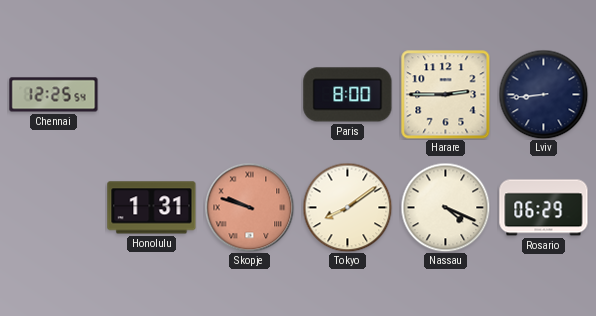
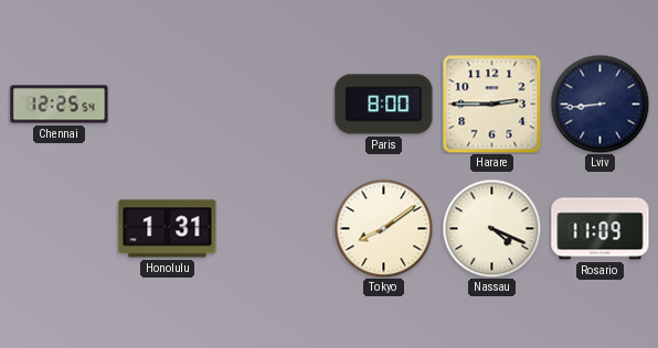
Skopje: 9:48 -> none (249, 207)
Rosario: 06:29 -> 11:09 (601, 229)
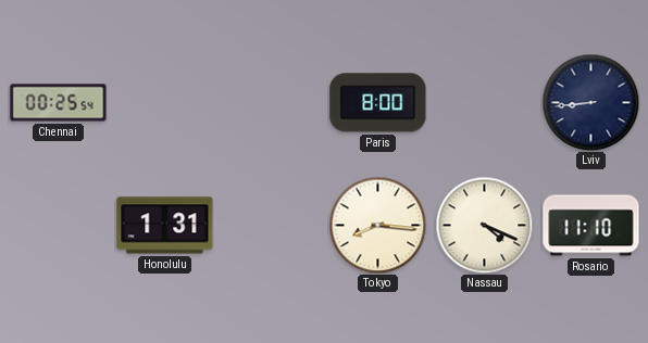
Chennai: 12:25 -> 00:25 (59, 103)
Harare: 2:45 -> none (491, 104)
Tokyo: 8:09 -> 8:16 (377, 225)
Rosario: 11:09 -> 11:10 (591, 226)
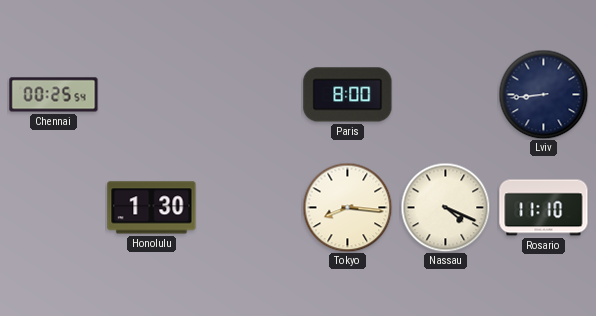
Honolulu: 1:31 -> 1:30 (152, 208)
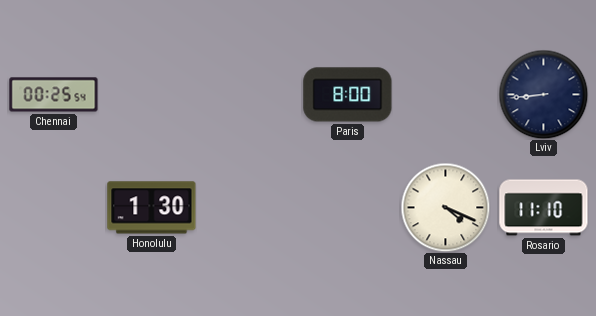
Tokyo: 8:16 -> none (347, 207)
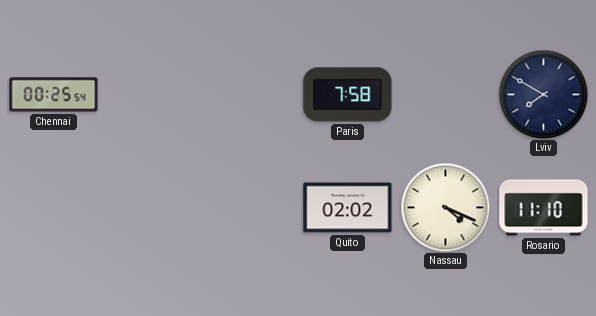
Paris: 8:00 -> 7:58 (348, 95)
Lviv: 8:44 -> 7:50 (543, 94)
Honolulu: 1:30 -> none (152, 208)
Quito: none -> 02:02 (348, 208)
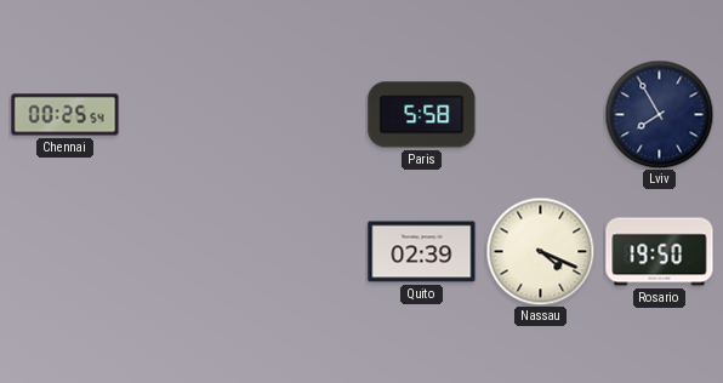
Paris: 7:58 -> 5:58 (422, 115)
Lviv: 7:50 -> 7:55 (659, 114)
Quito: 02:02 -> 02:39 (422, 252)
Rosario: 11:10 -> 19:50 (660, 252)
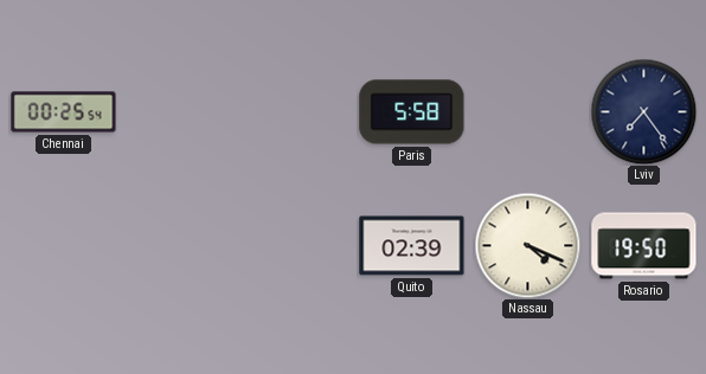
Lviv: 7:55 -> 7:24 (643, 111)
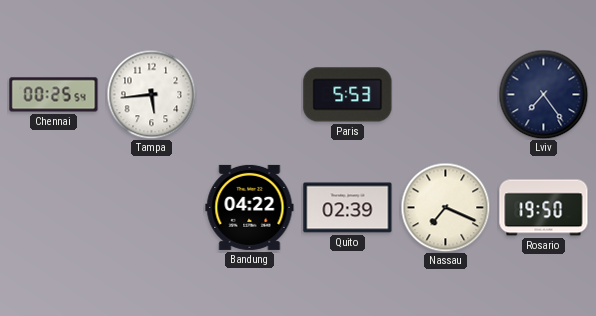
Tampa: none -> 5:44 (151, 94)
Paris: 5:58 -> 5:53 (348, 95)
Bandung: none -> 04:22 (250, 207)
Nassau: 4:19 -> 7:19 (445, 207)
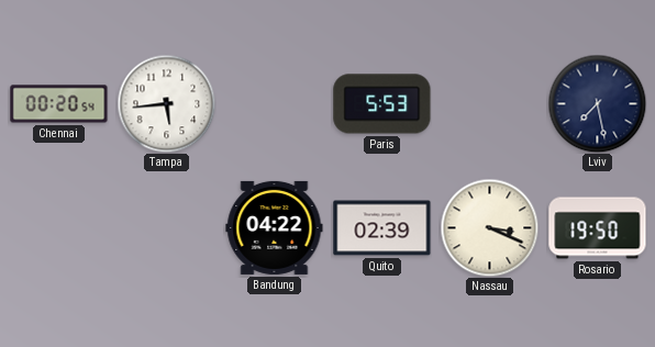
Chennai: 00:25 -> 00:20 (59, 104)
Lviv: 7:24 -> 7:28 (597, 103)
Nassau: 7:19 -> 3:19 (489, 227)
